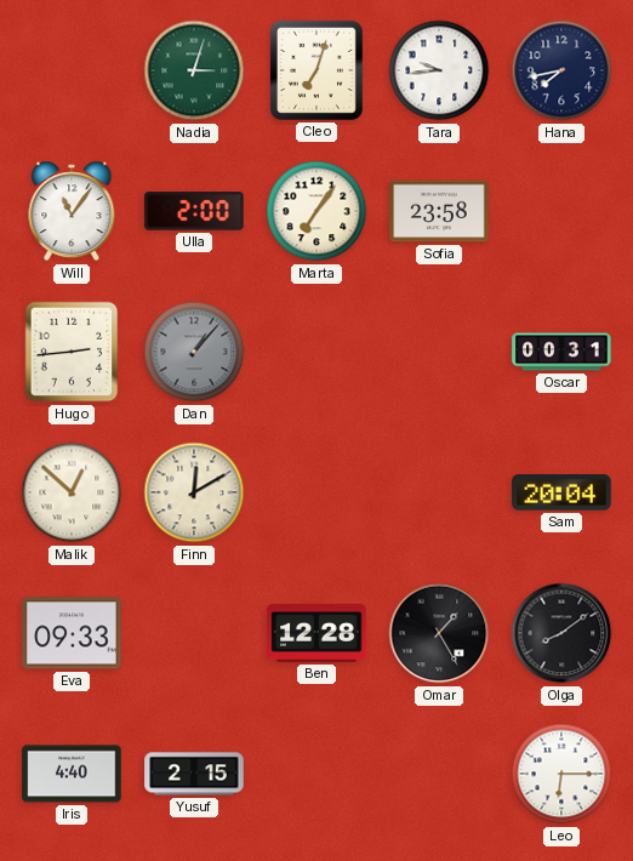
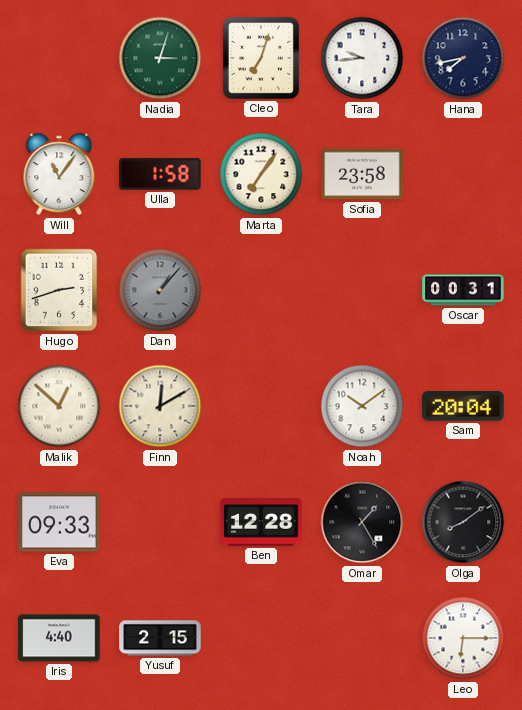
Ulla: 2:00 -> 1:58 (160, 174)
Hugo: 2:44 -> 2:42 (59, 290)
Noah: none -> 10:09 (362, 406)
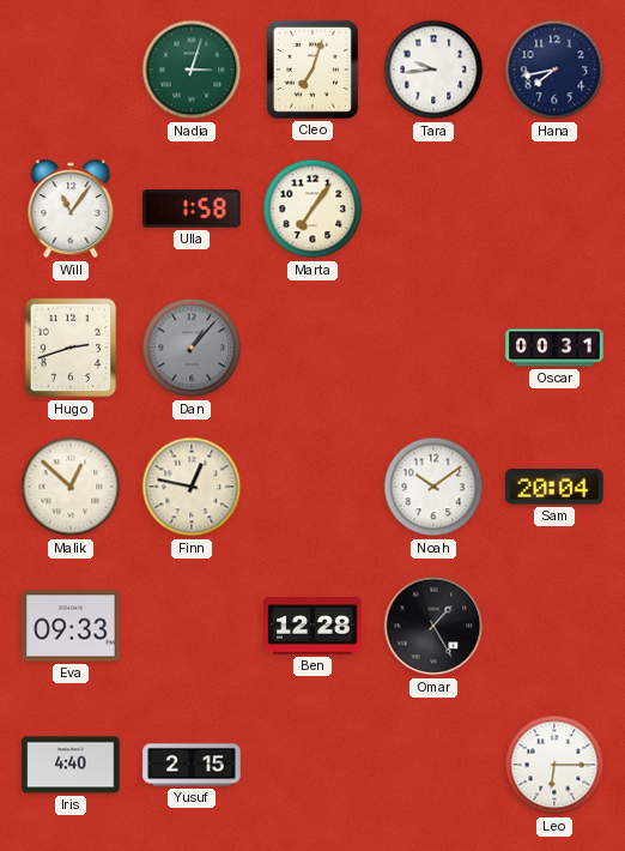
Sofia: 23:58 -> none (362, 174)
Finn: 12:10 -> 12:47 (192, 487)
Olga: 8:09 -> none (463, 522)
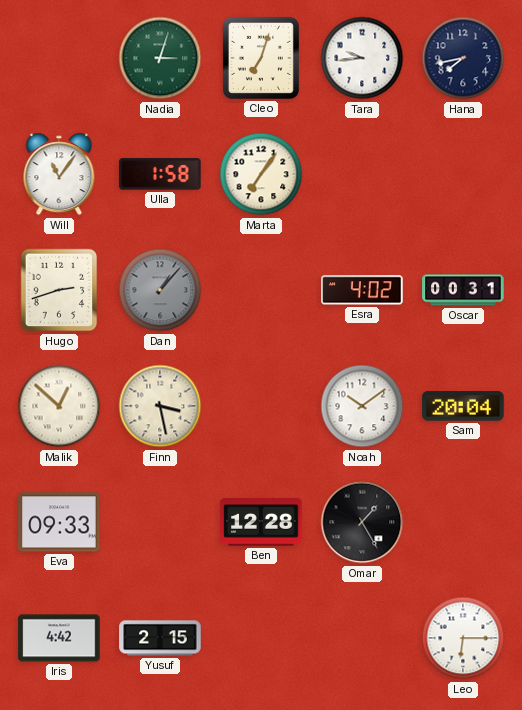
Esra: none -> 4:02 (362, 290)
Finn: 12:47 -> 3:28 (160, 406)
Iris: 4:40 -> 4:42 (59, 638)
